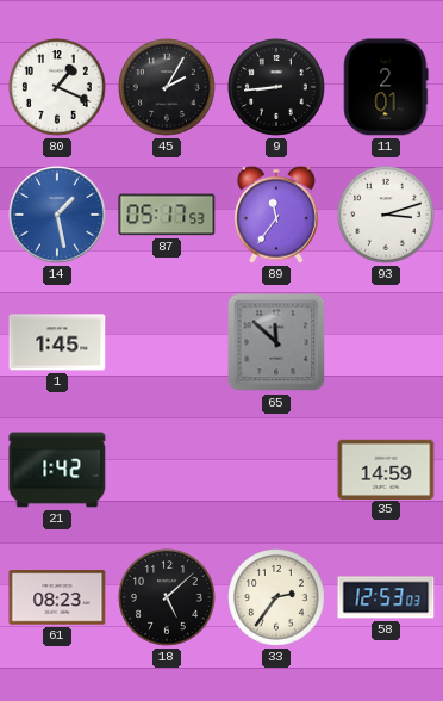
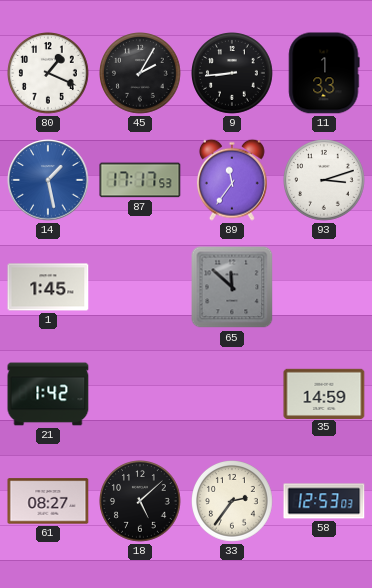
11: 2:01 -> 1:33 (324, 73)
87: 05:17 -> 17:17 (140, 180)
61: 08:23 -> 08:27 (48, 501)
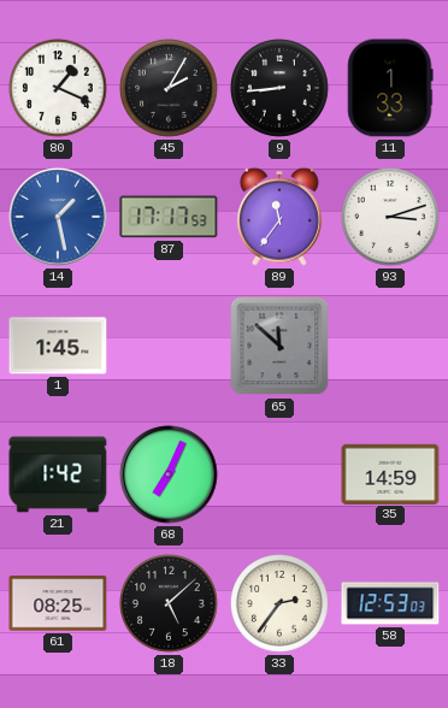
68: none -> 7:04 (169, 474)
61: 08:27 -> 08:25 (58, 603)
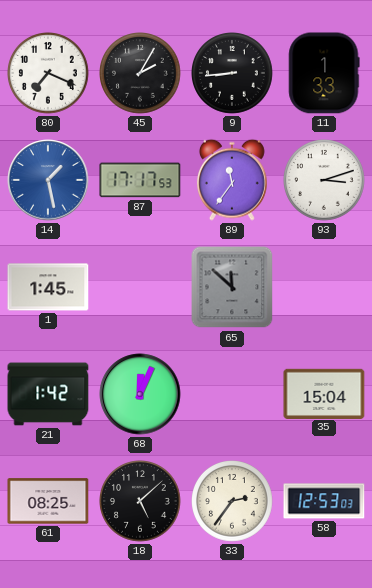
80: 1:19 -> 7:19 (49, 74)
68: 7:04 -> 12:04 (140, 394)
35: 14:59 -> 15:04 (324, 393)
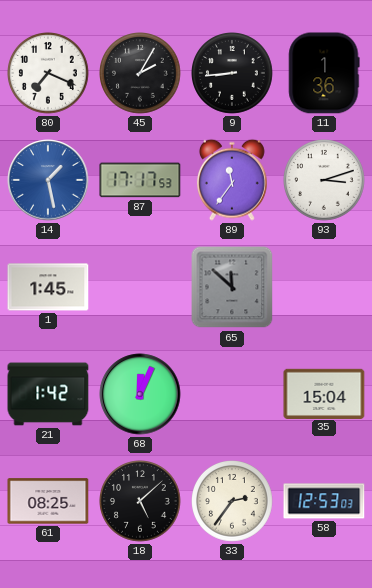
11: 1:33 -> 1:36 (324, 73)
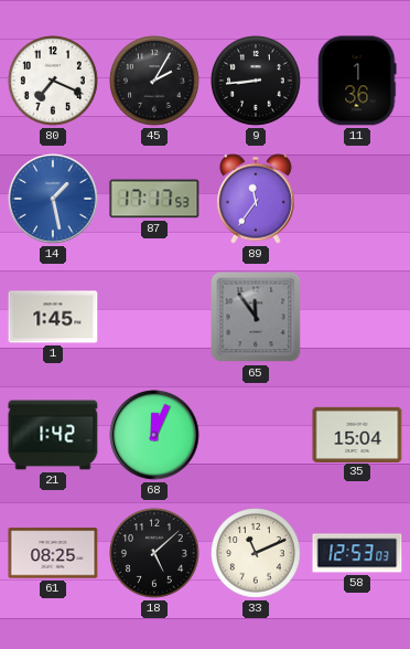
93: 3:12 -> none (325, 181)
65: 11:52 -> 11:54 (256, 317)
33: 2:36 -> 11:11 (257, 554)
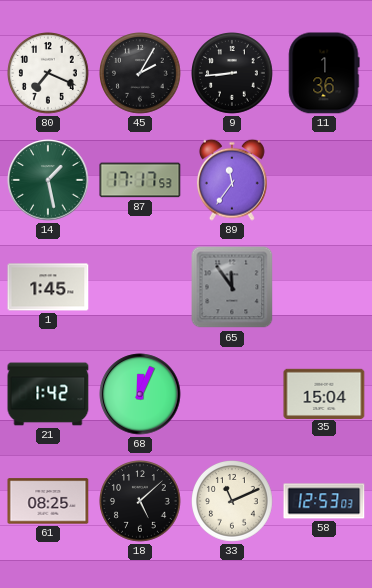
14 dial: blue -> green (48, 180)
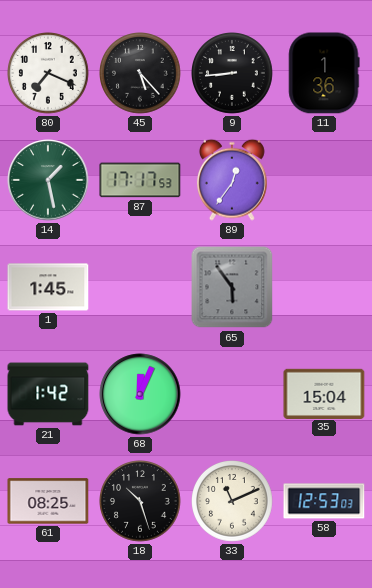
45: 2:05 -> 5:23 (141, 74)
89: 11:36 -> 12:36 (232, 180)
65: 11:54 -> 5:54 (232, 287)
18: 5:08 -> 10:27 (141, 502)
